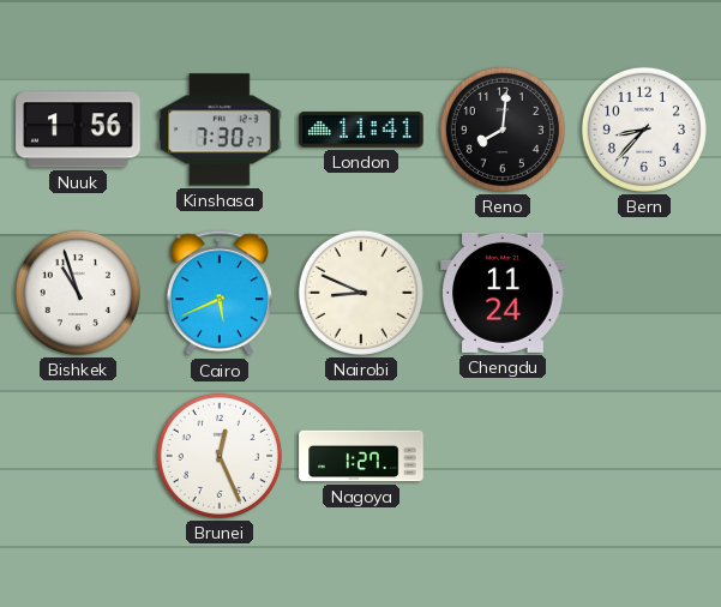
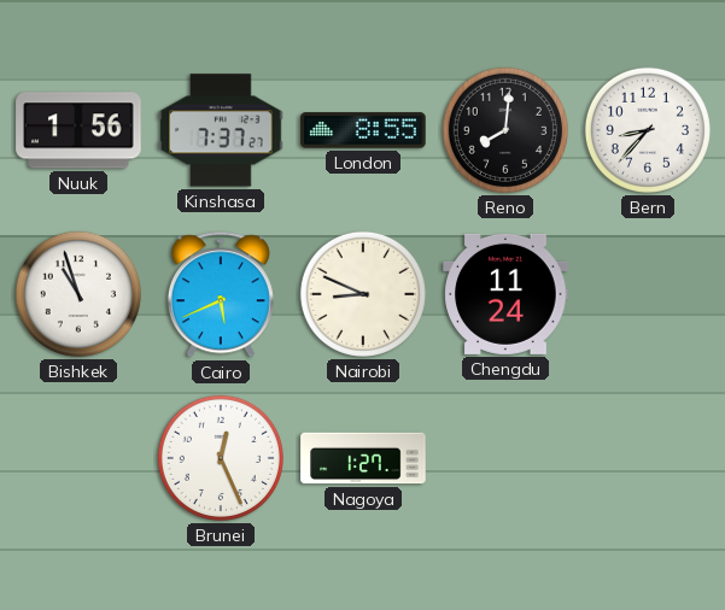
Kinshasa: 7:30 -> 7:37 (221, 130)
London: 11:41 -> 8:55 (363, 130)
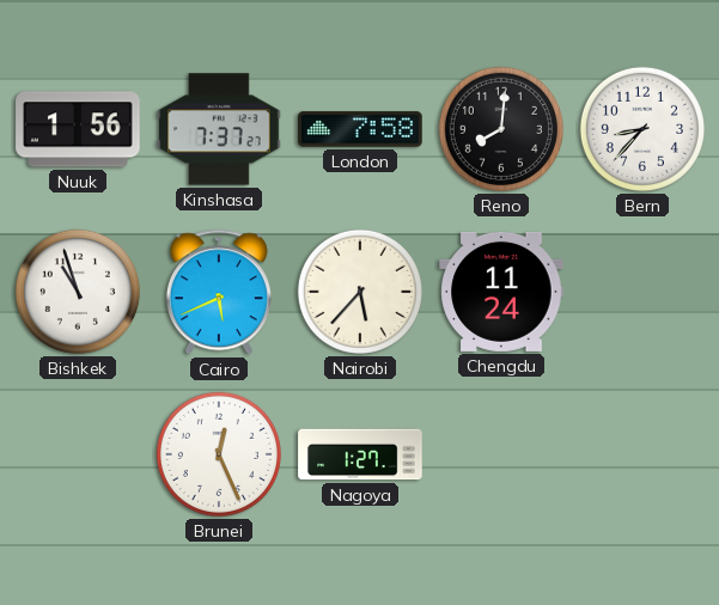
London: 8:55 -> 7:58 (360, 129)
Nairobi: 8:49 -> 5:37 (360, 292)
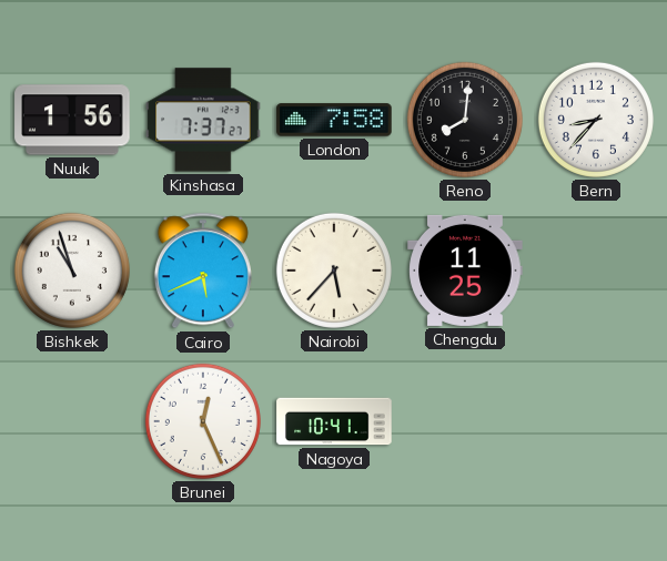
Chengdu: 11:24 -> 11:25 (465, 271)
Nagoya: 1:27 -> 10:41 (334, 421)
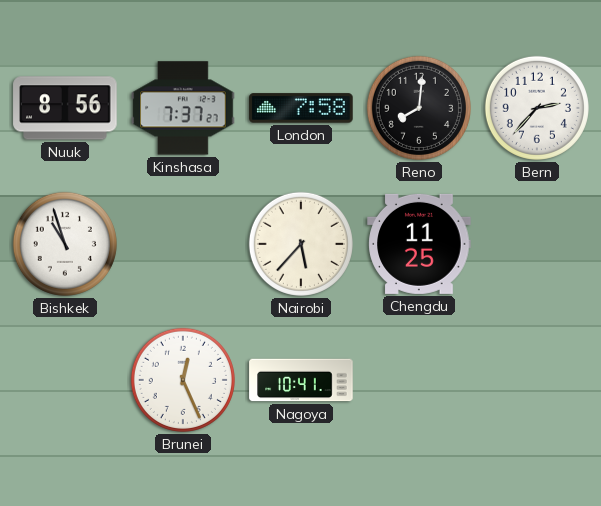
Nuuk: 1:56 -> 8:56 (65, 108)
Bern: 8:37 -> 2:37 (537, 108)
Cairo: 5:41 -> none (203, 271)
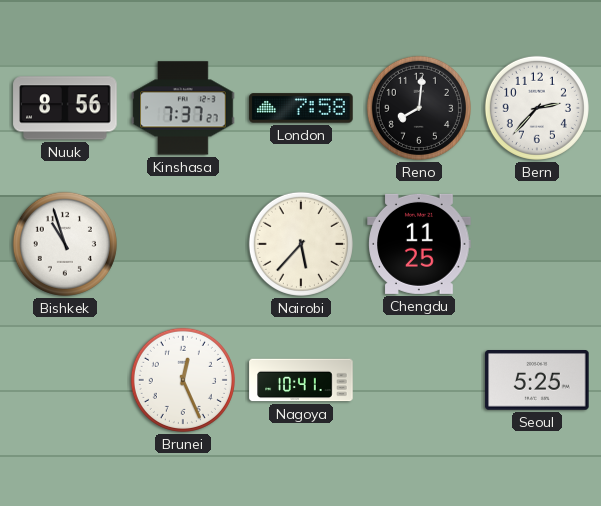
Seoul: none -> 5:25 (537, 381)
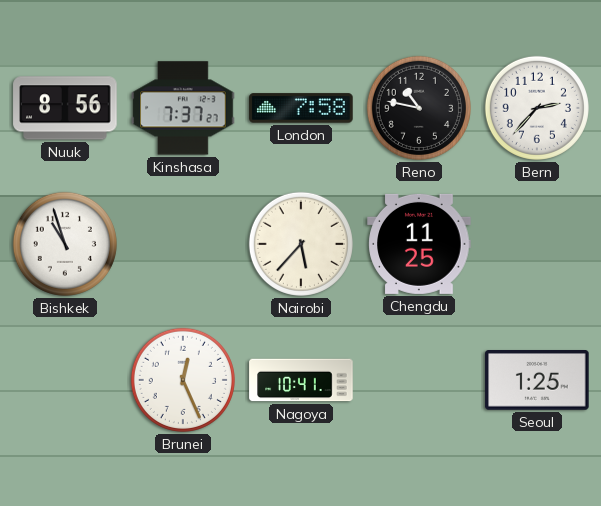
Reno: 8:01 -> 10:47 (419, 108)
Seoul: 5:25 -> 1:25 (537, 381)
